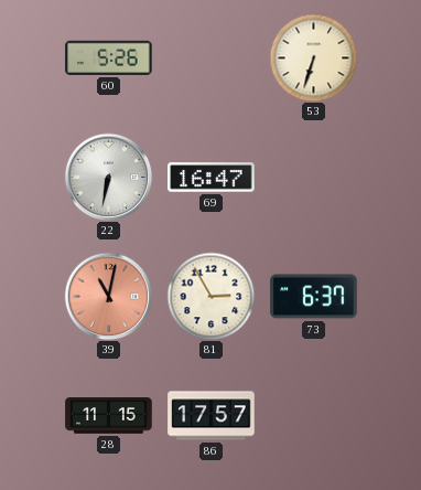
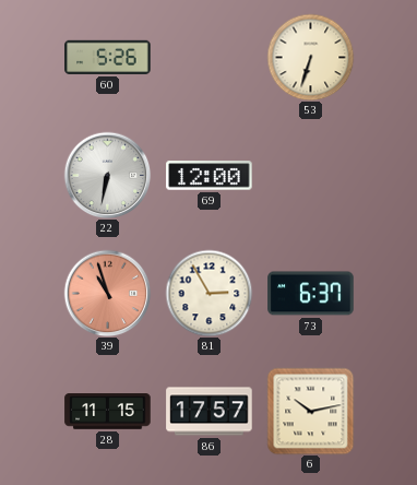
69: 16:47 -> 12:00 (210, 176)
39: 11:02 -> 10:57 (107, 293)
6: none -> 10:13 (310, 411)
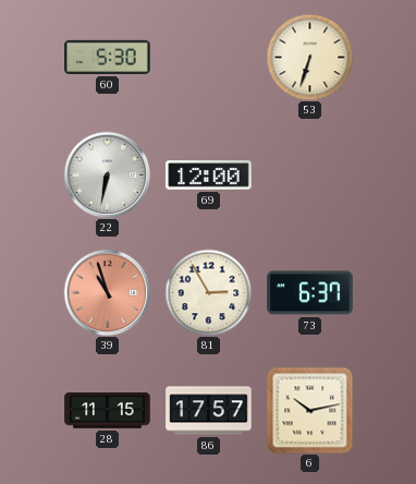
60: 5:26 -> 5:30 (108, 57)
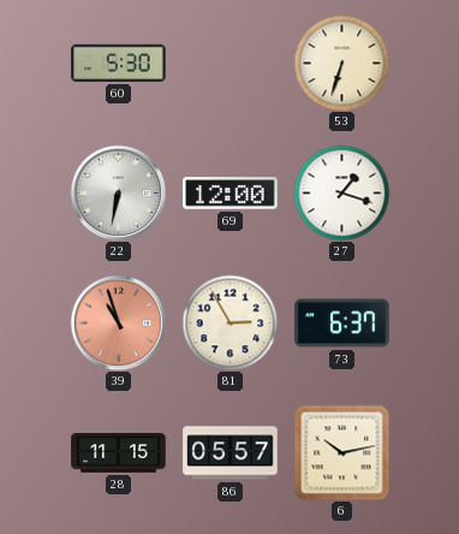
27: none -> 1:18 (341, 192)
86: 17:57 -> 05:57 (231, 453)
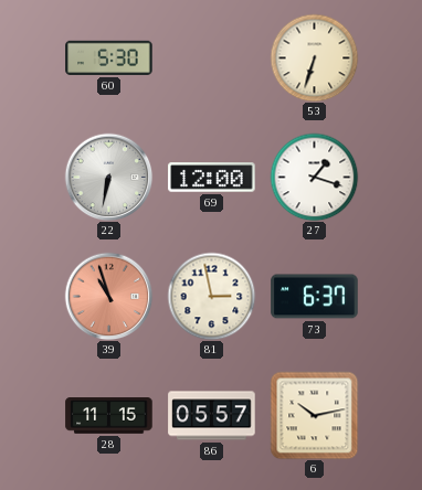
81: 2:55 -> 2:58 (211, 296)
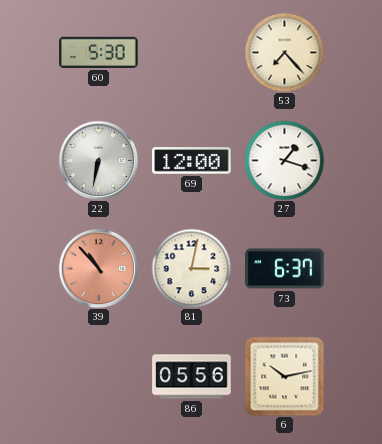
53: 6:33 -> 7:23 (284, 52)
39: 10:57 -> 10:53 (98, 268)
81: 2:58 -> 3:02 (191, 268)
28: 11:15 -> none (109, 416)
86: 05:57 -> 05:56 (192, 377)
